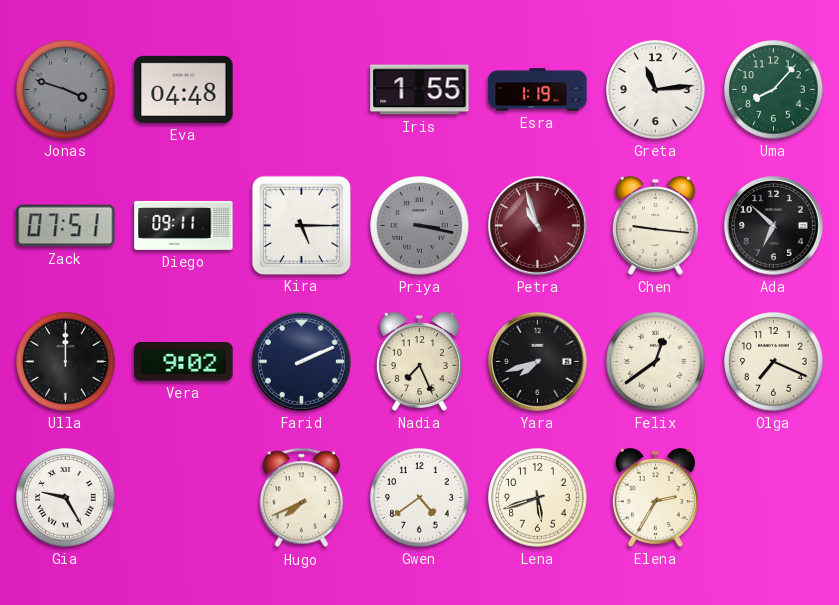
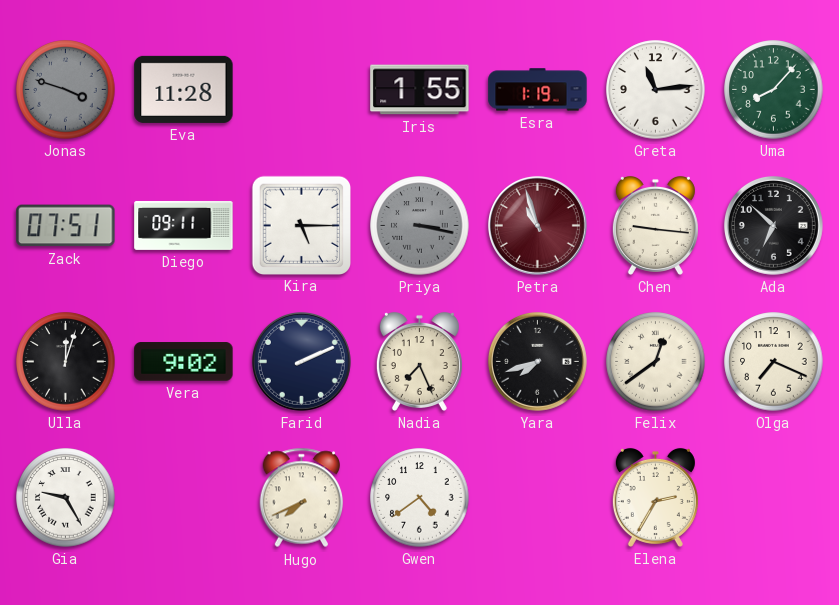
Eva: 04:48 -> 11:28 (184, 89)
Ulla: 12:00 -> 12:03 (66, 362)
Lena: 5:42 -> none (538, 498)
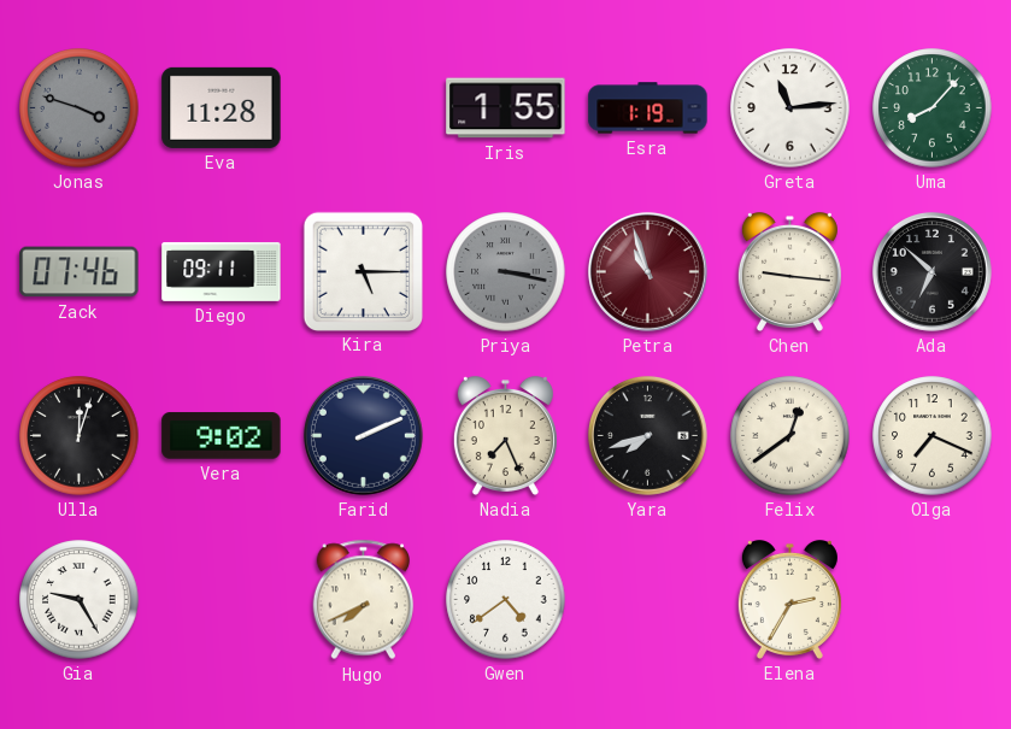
Zack: 07:51 -> 07:46 (80, 272)
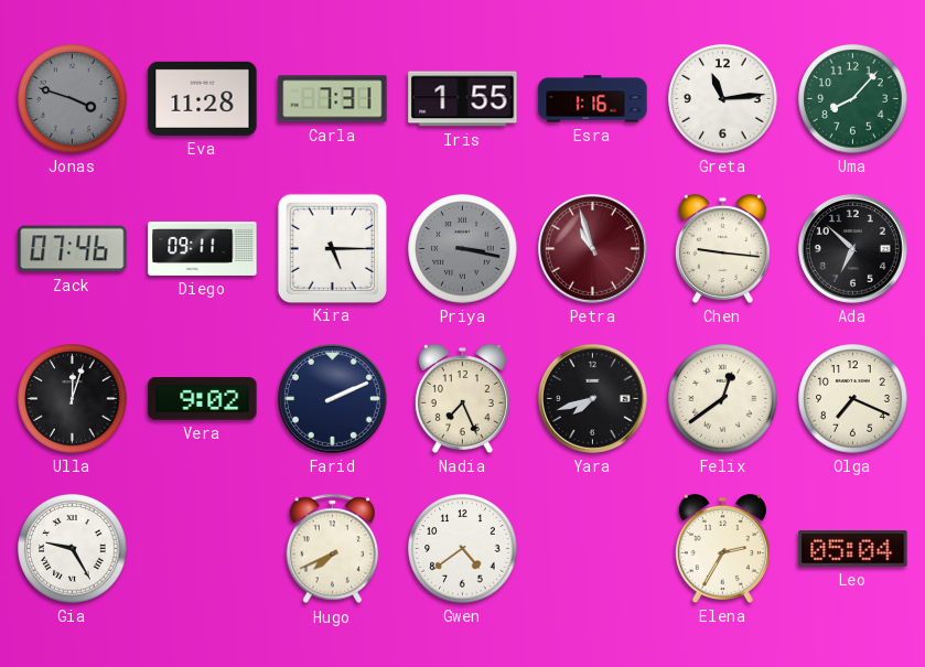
Carla: none -> 7:31 (333, 99)
Esra: 1:19 -> 1:16 (593, 99)
Leo: none -> 05:04 (853, 549)
